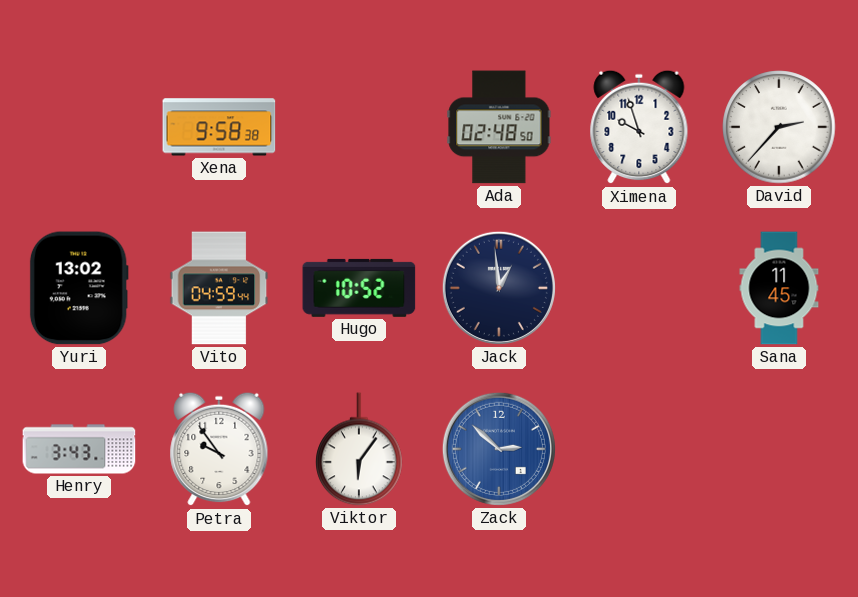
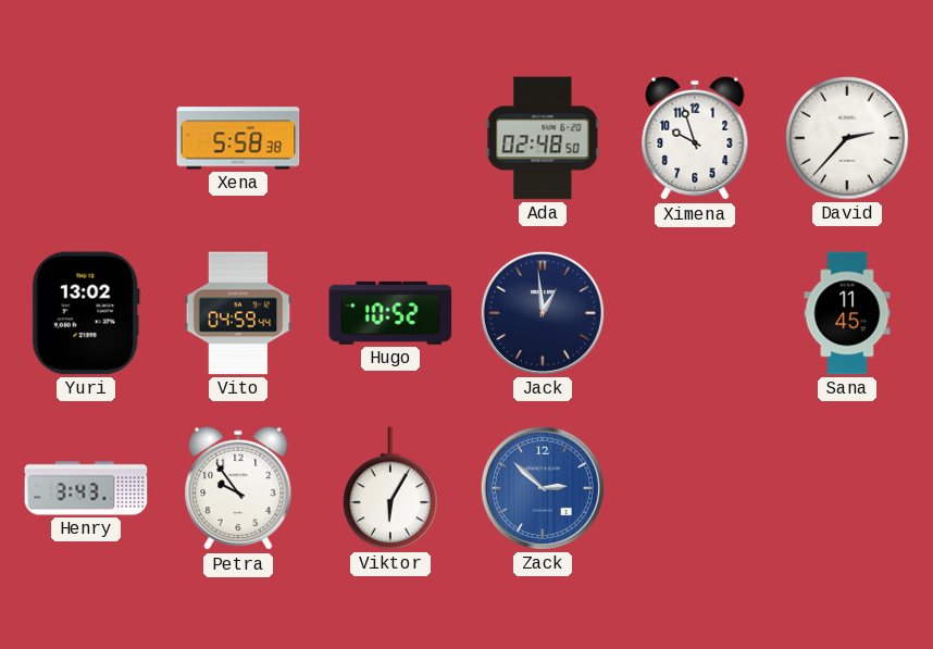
Xena: 9:58 -> 5:58 (238, 138)
Viktor: 6:06 -> 6:05 (390, 488)
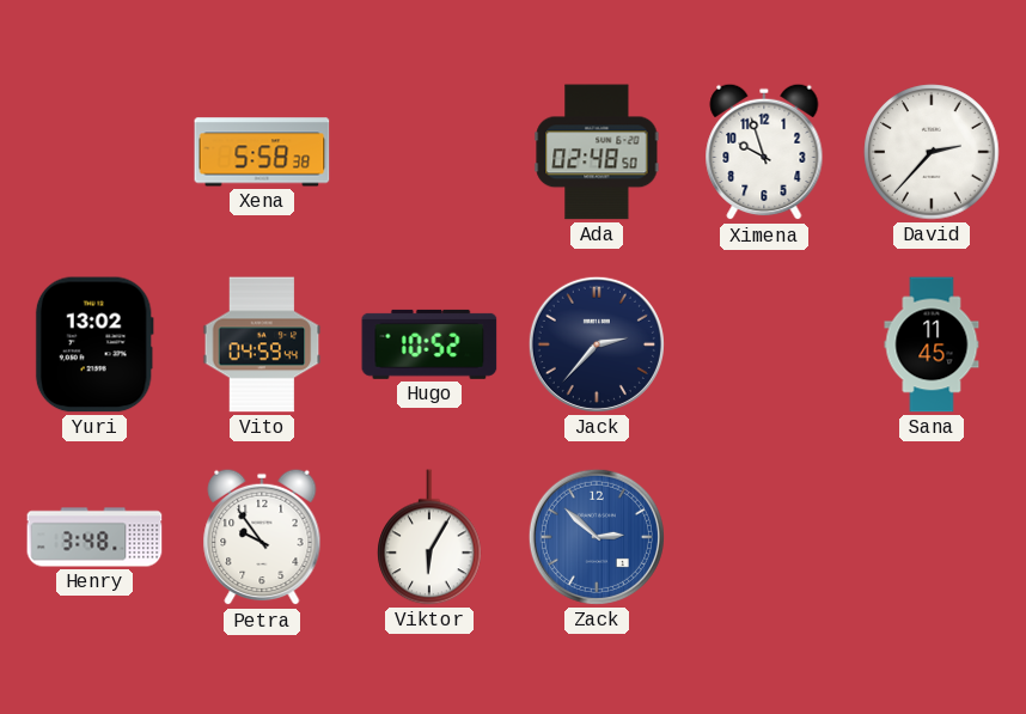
Jack: 12:59 -> 2:37 (597, 344)
Henry: 3:43 -> 3:48 (94, 537)
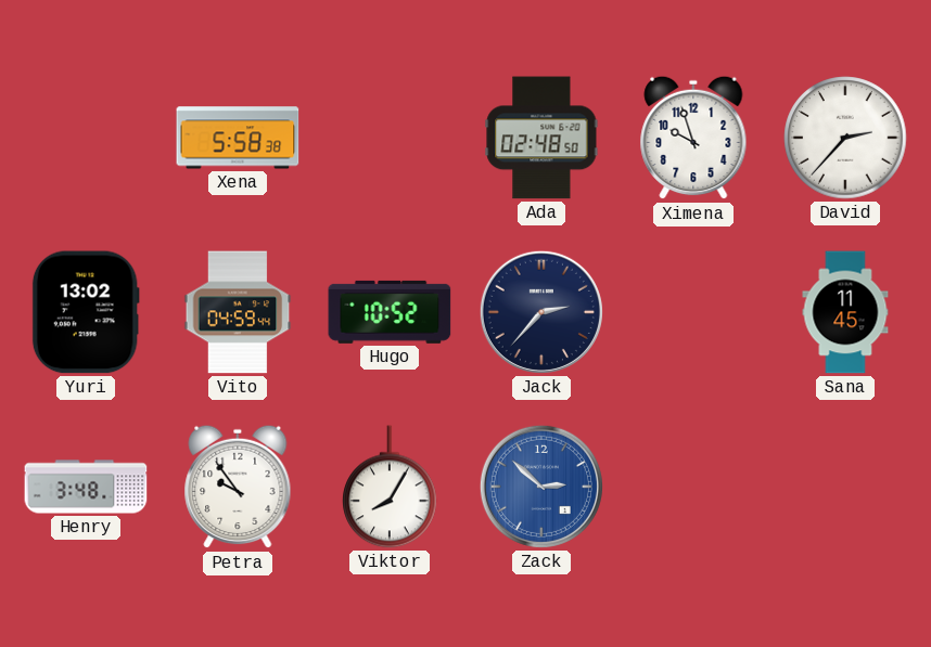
Viktor: 6:05 -> 8:05 (390, 487)
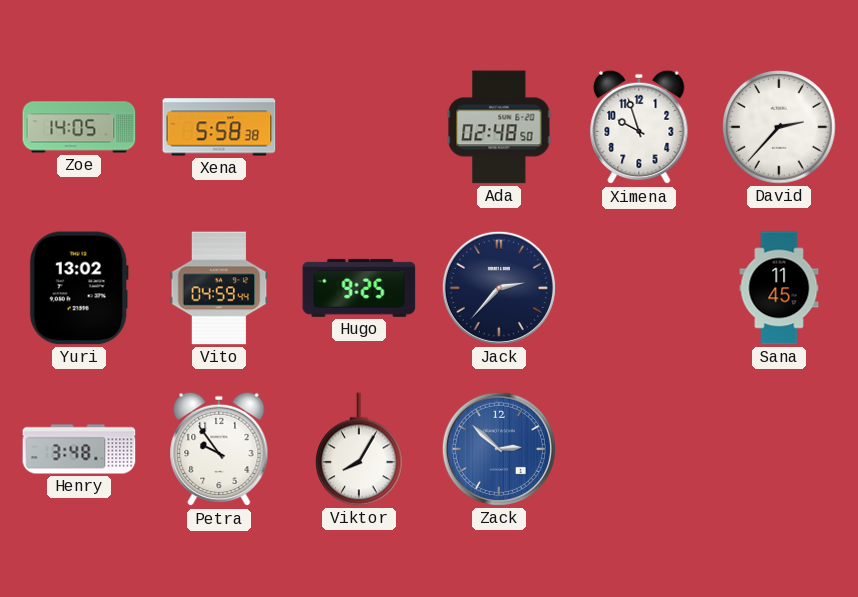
Zoe: none -> 14:05 (79, 127)
Hugo: 10:52 -> 9:25 (359, 288)
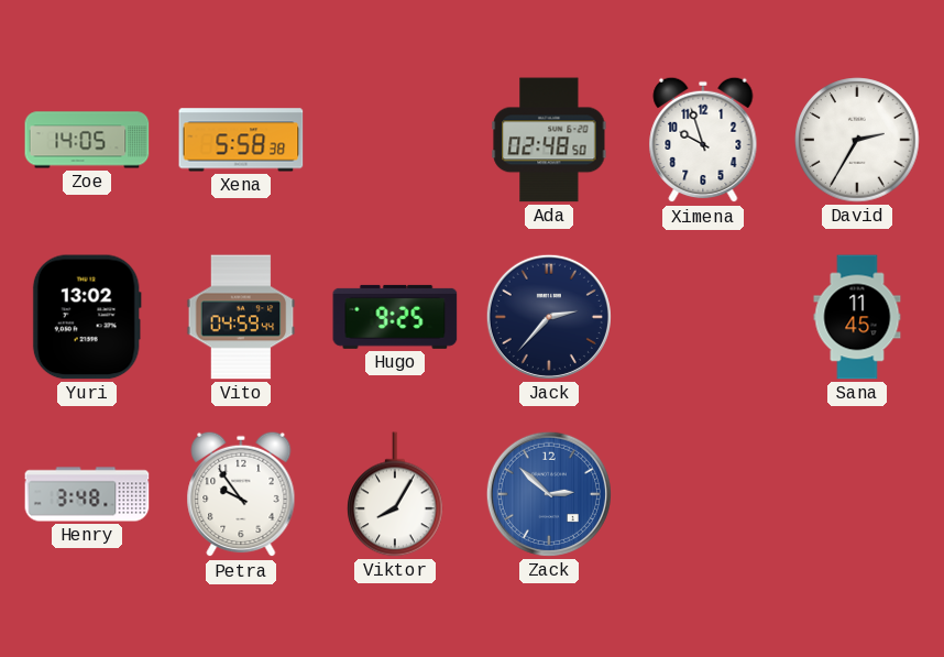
David: 2:37 -> 2:35 (857, 140)
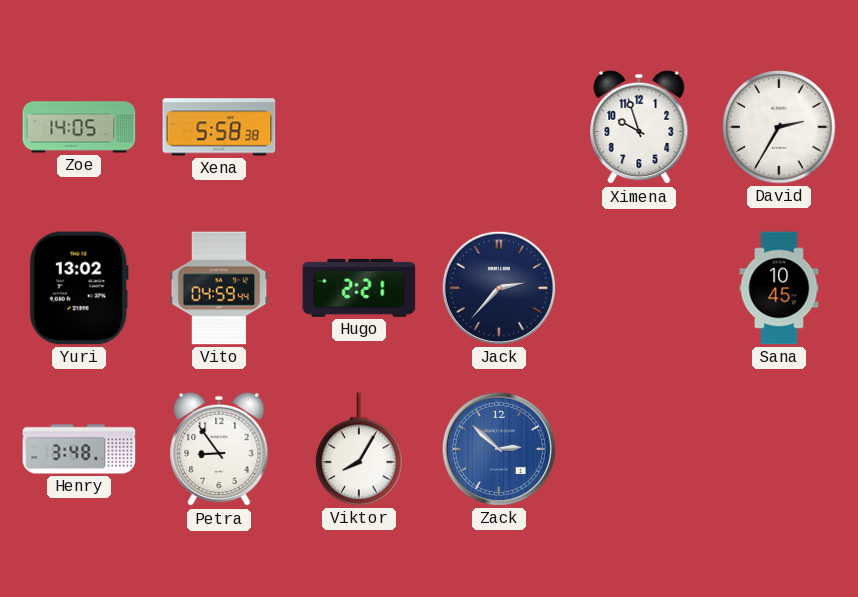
Ada: 02:48 -> none (549, 140)
Hugo: 9:25 -> 2:21 (359, 288)
Sana: 11:45 -> 10:45 (779, 288)
Petra: 9:54 -> 8:54 (219, 449)
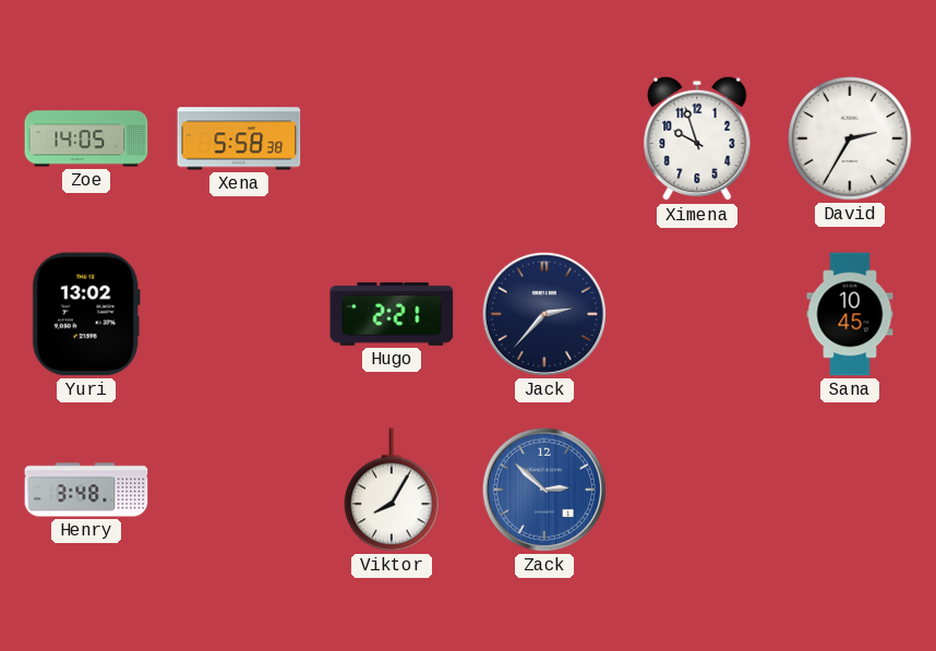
Vito: 04:59 -> none (219, 288)
Petra: 8:54 -> none (219, 449)
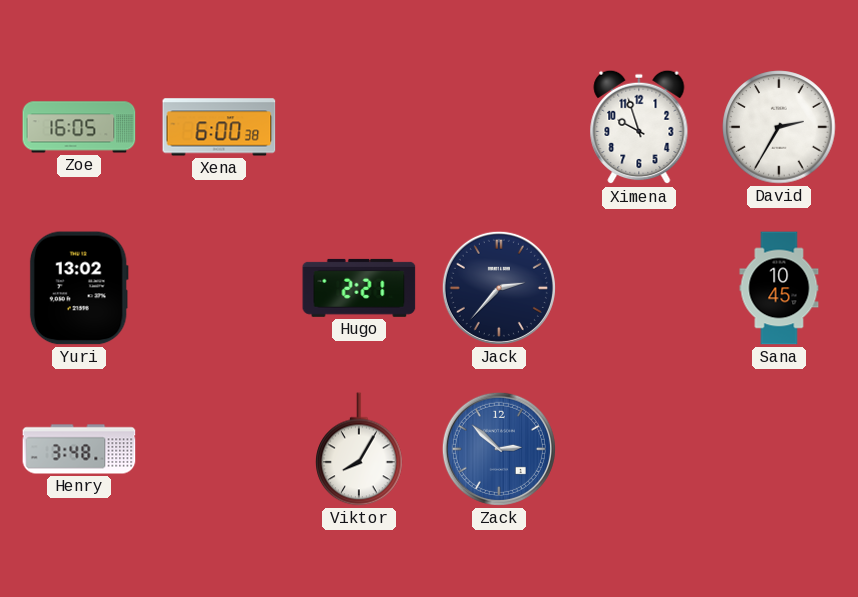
Zoe: 14:05 -> 16:05 (79, 127)
Xena: 5:58 -> 6:00 (219, 127)
